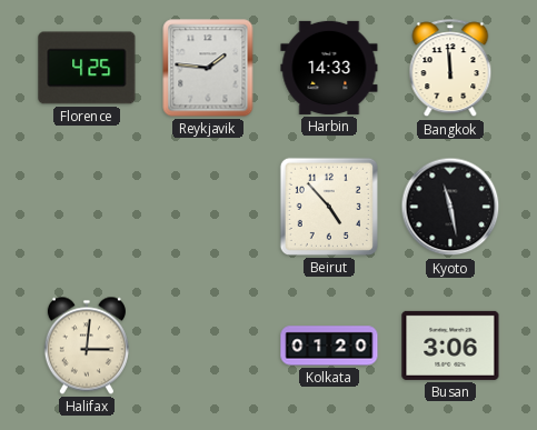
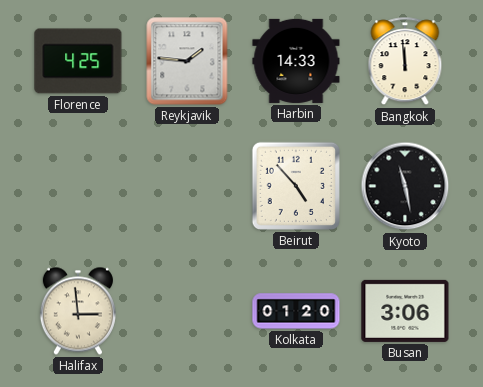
Halifax: 3:01 -> 2:59 (78, 311)
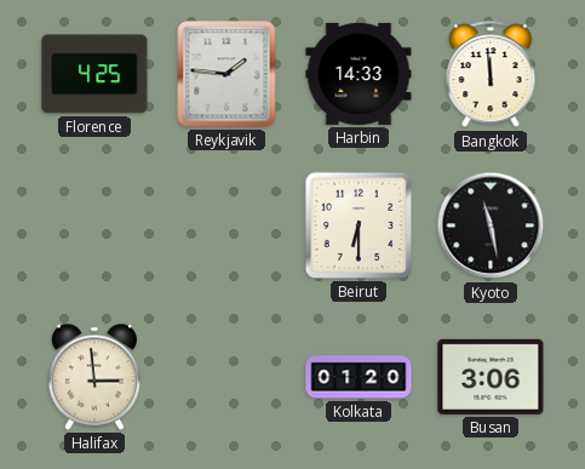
Beirut: 4:53 -> 6:30 (359, 225)
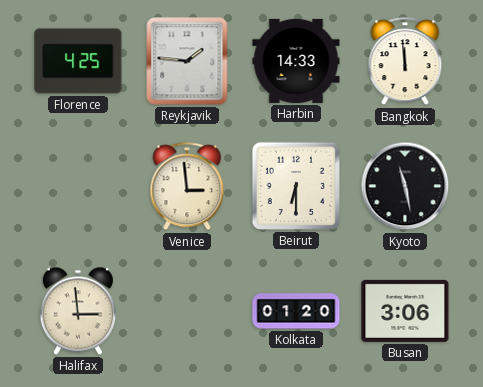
Venice: none -> 2:59 (187, 187)
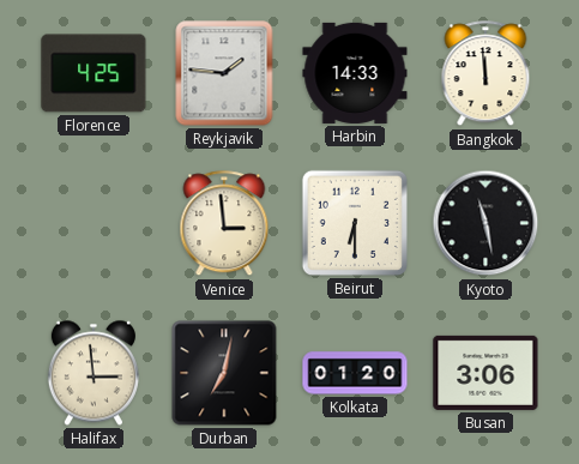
Durban: none -> 7:02 (224, 373)
